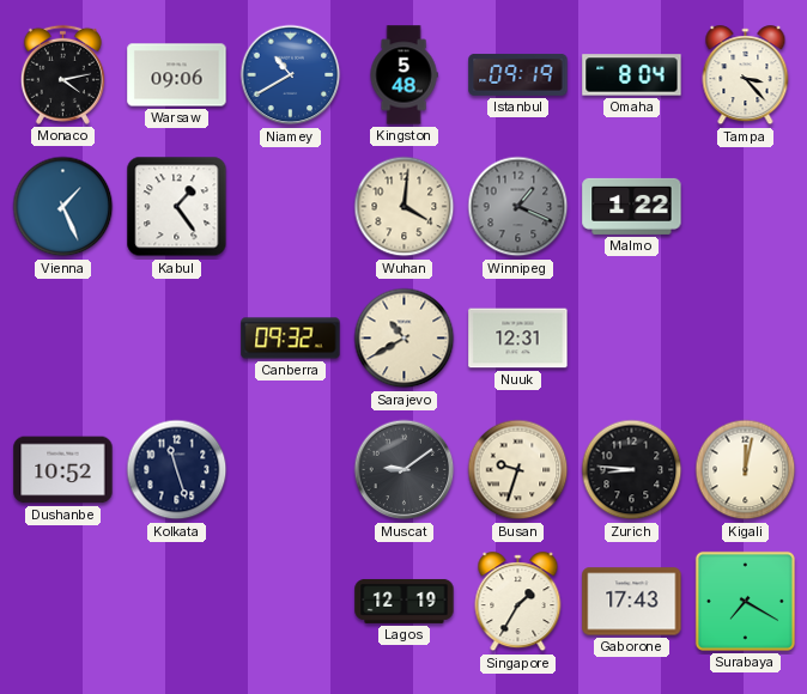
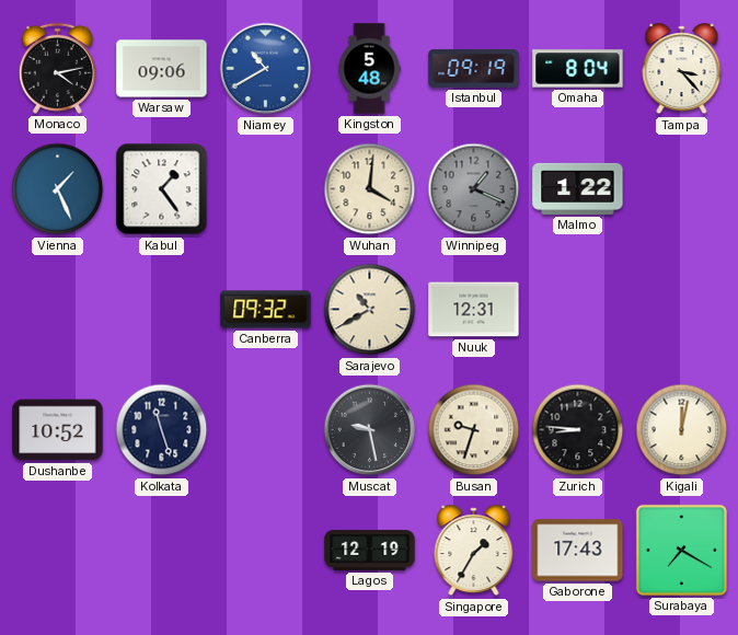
Muscat: 9:09 -> 9:28 (370, 430)
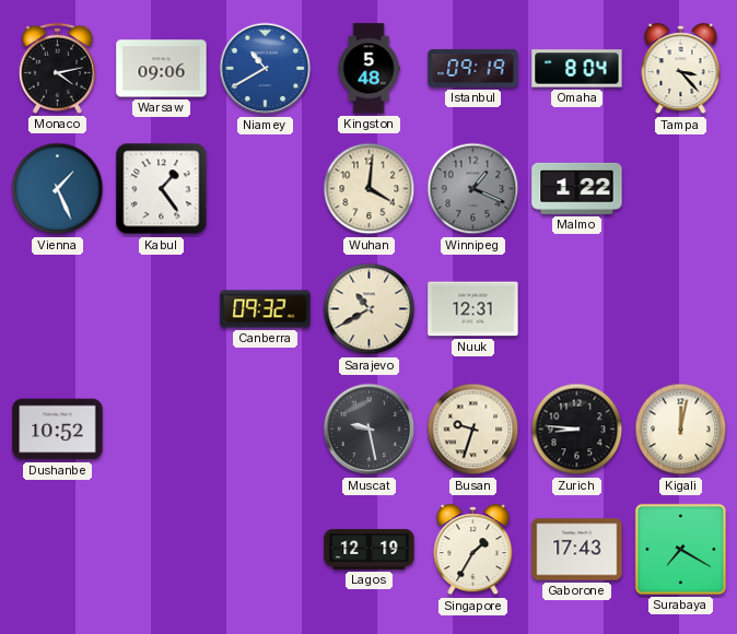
Kolkata: 11:27 -> none (162, 430)
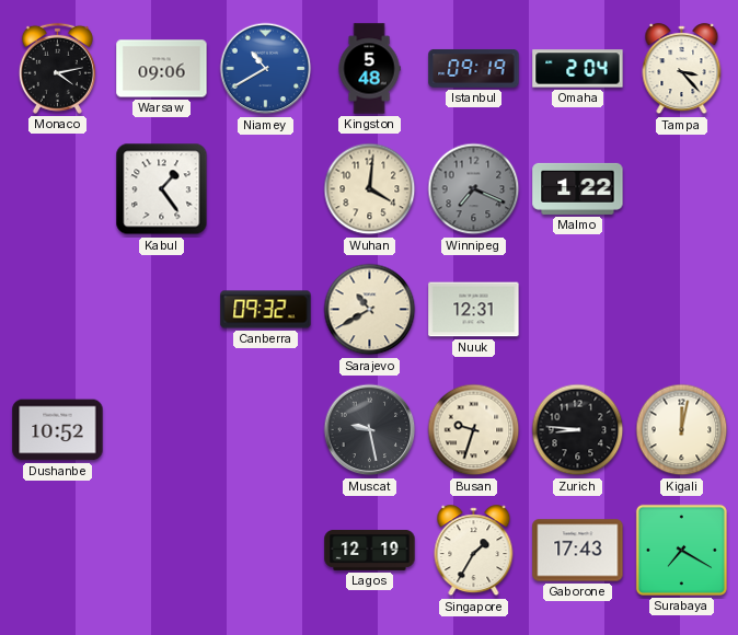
Omaha: 8:04 -> 2:04 (578, 69)
Vienna: 1:26 -> none (58, 189)
Winnipeg: 1:19 -> 7:19 (474, 189)
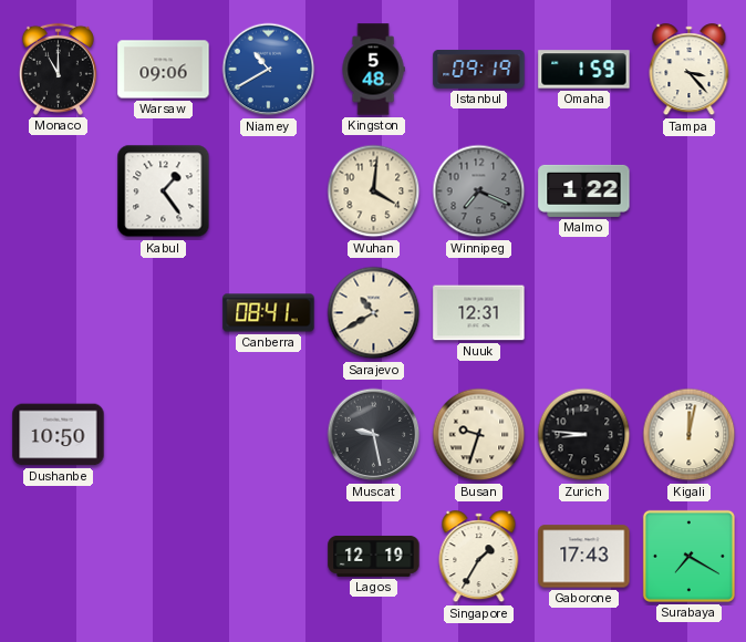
Monaco: 4:13 -> 11:00 (58, 69)
Omaha: 2:04 -> 1:59 (584, 70)
Canberra: 09:32 -> 08:41 (269, 313)
Dushanbe: 10:52 -> 10:50 (59, 435)
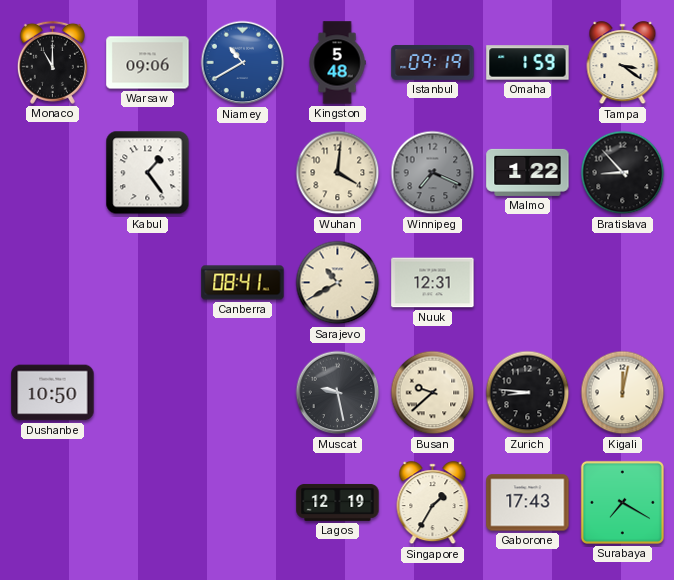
Tampa: 3:23 -> 3:21 (623, 63)
Bratislava: none -> 8:53 (623, 173)
Busan: 9:33 -> 9:38 (433, 393)
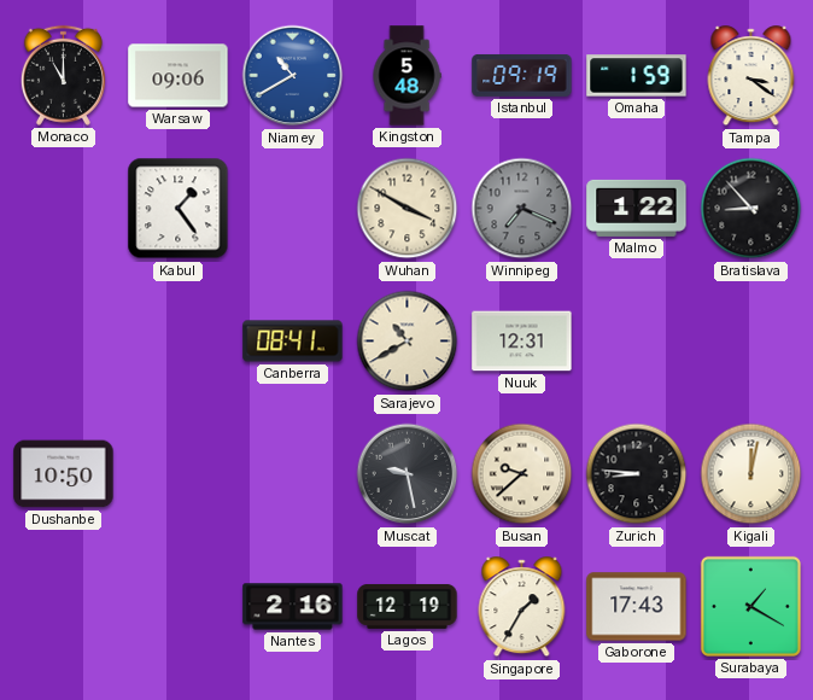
Wuhan: 4:01 -> 3:50 (408, 209)
Nantes: none -> 2:16 (293, 607)
Surabaya: 7:20 -> 1:20 (750, 606)
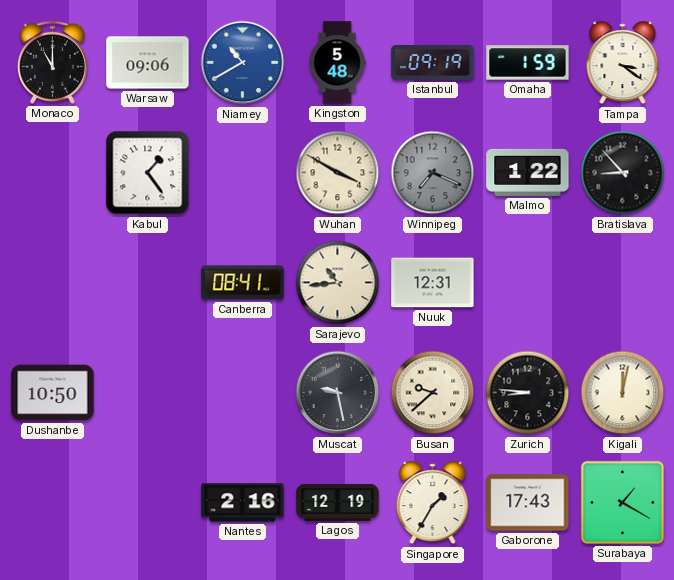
Sarajevo: 10:40 -> 10:44 (338, 283)
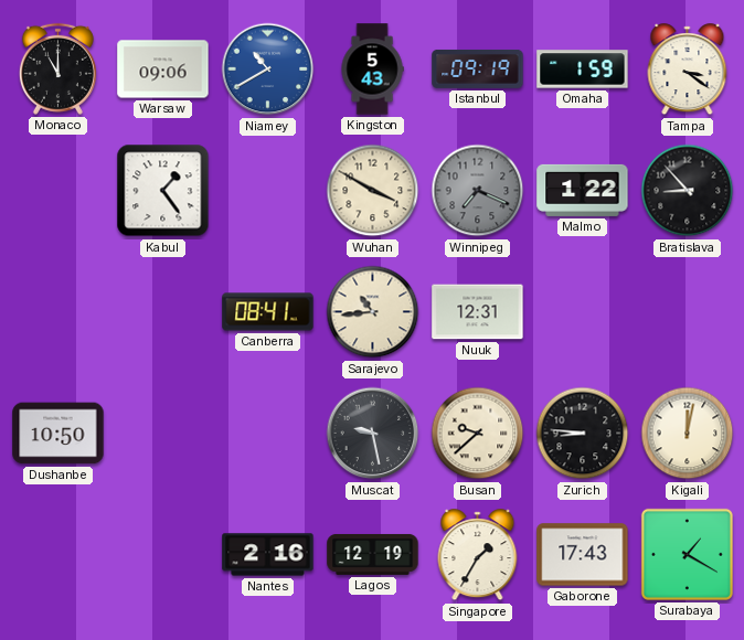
Kingston: 5:48 -> 5:43 (372, 70)
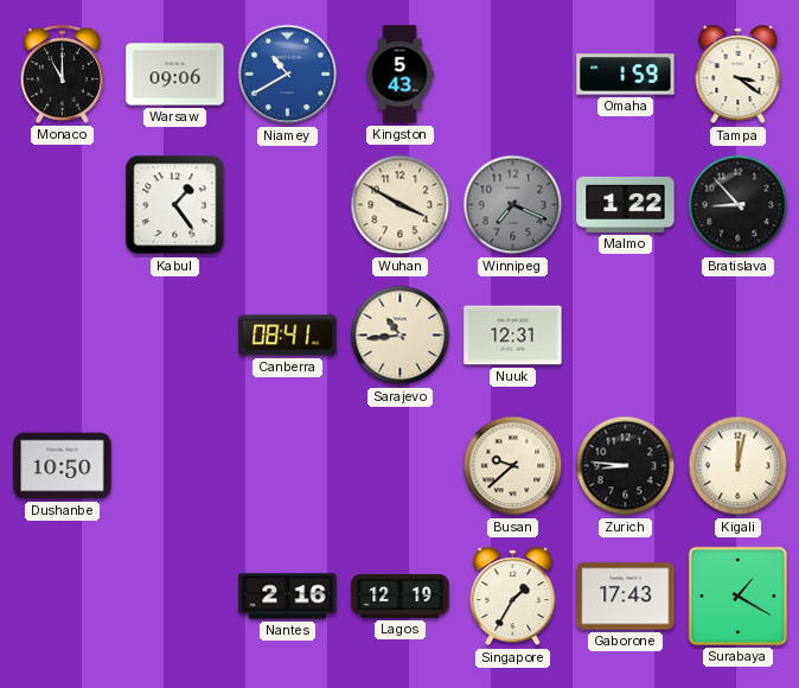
Istanbul: 09:19 -> none (478, 70)
Muscat: 9:28 -> none (373, 434)
